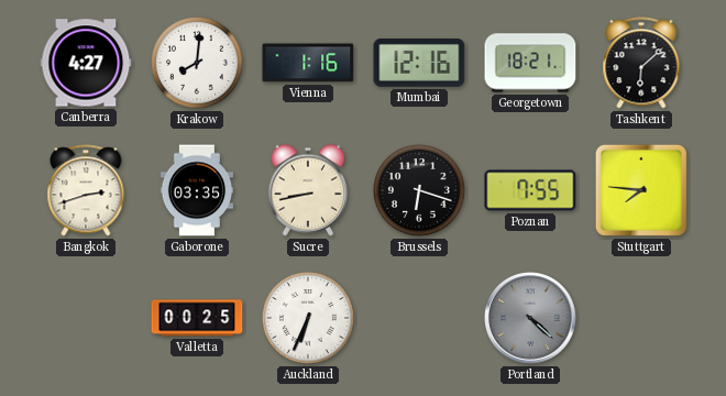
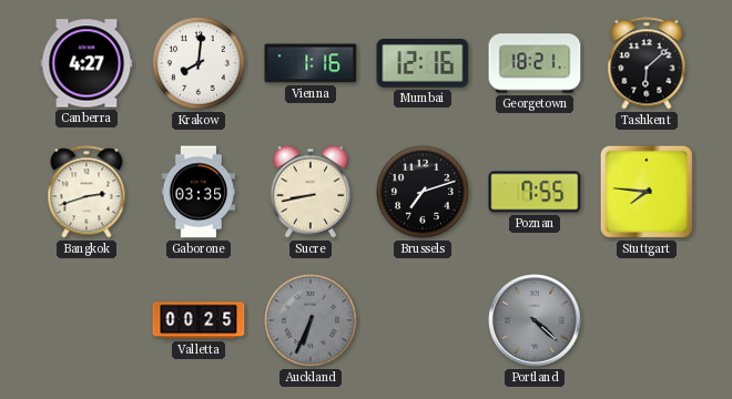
Brussels: 6:18 -> 7:12 (423, 192)
Auckland dial: white -> grey (311, 320)
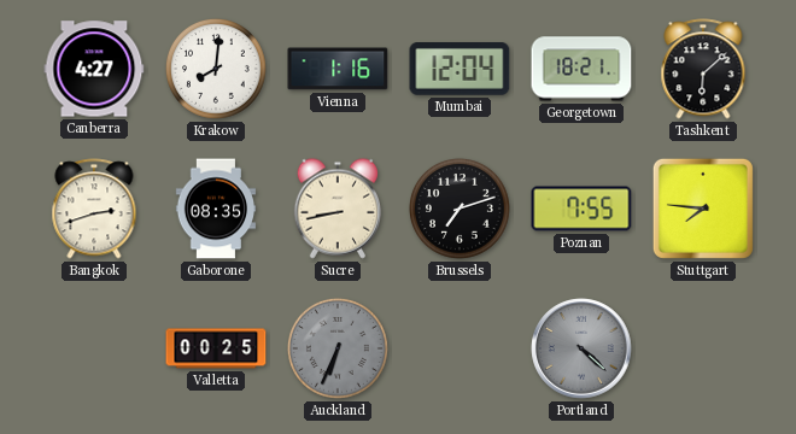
Mumbai: 12:16 -> 12:04 (460, 70)
Gaborone: 03:35 -> 08:35 (216, 209)
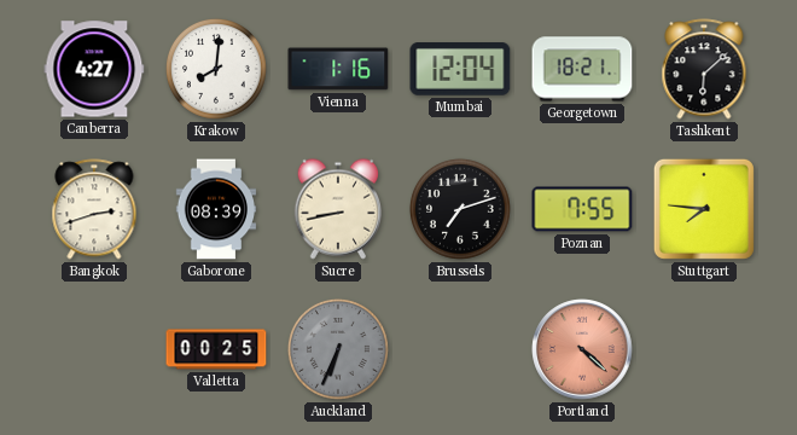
Gaborone: 08:35 -> 08:39 (216, 209)
Portland dial: grey -> salmon (582, 349)
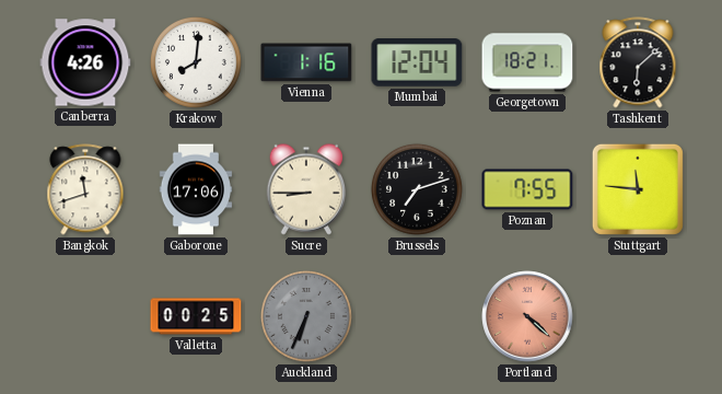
Canberra: 4:27 -> 4:26 (85, 62)
Bangkok: 2:42 -> 11:42 (85, 189)
Gaborone: 08:39 -> 17:06 (196, 189)
Sucre: 8:43 -> 8:45 (305, 189)
Stuttgart: 7:46 -> 11:46 (638, 189)
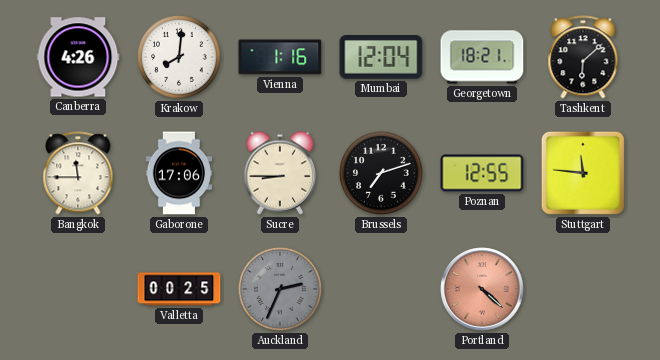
Bangkok: 11:42 -> 11:45 (78, 173)
Poznan: 7:55 -> 12:55 (482, 173)
Auckland: 6:34 -> 2:34 (280, 289)
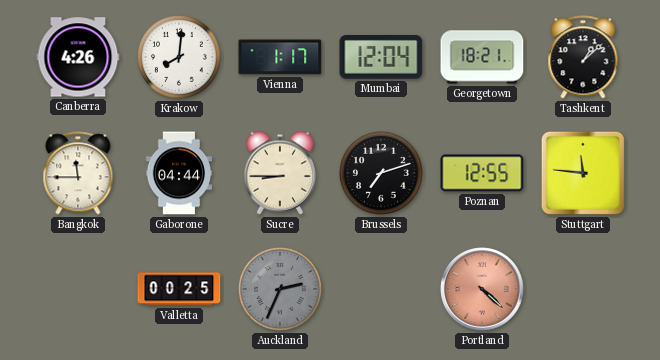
Vienna: 1:16 -> 1:17 (280, 57)
Tashkent: 6:08 -> 1:08 (583, 57)
Gaborone: 17:06 -> 04:44 (179, 173)
